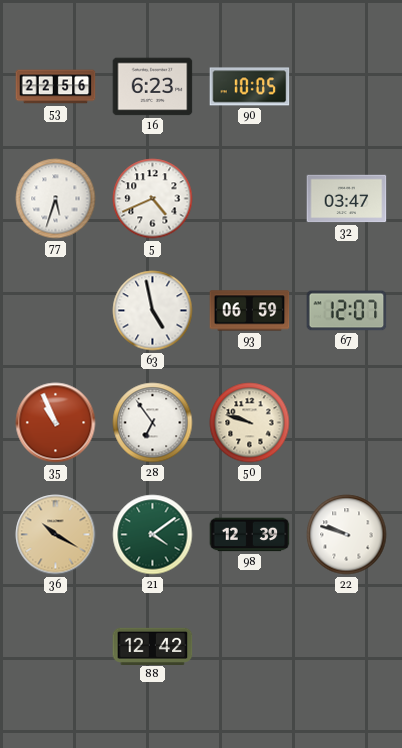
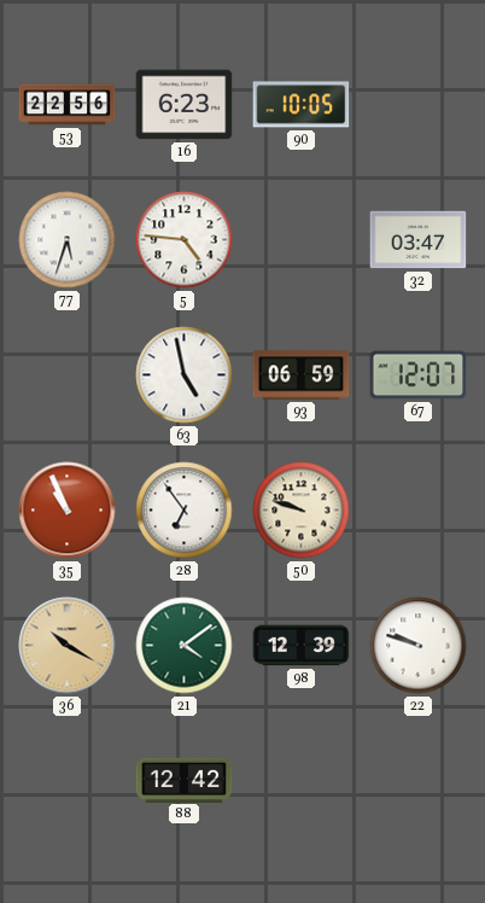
5: 4:41 -> 4:46 (185, 240)
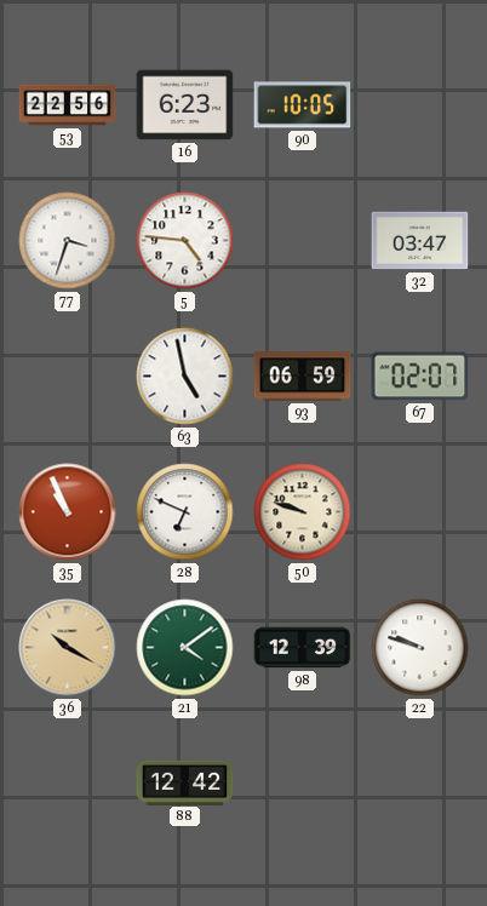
77: 5:33 -> 3:33 (68, 241)
67: 12:07 -> 02:07 (420, 377)
28: 6:54 -> 6:49 (185, 512)
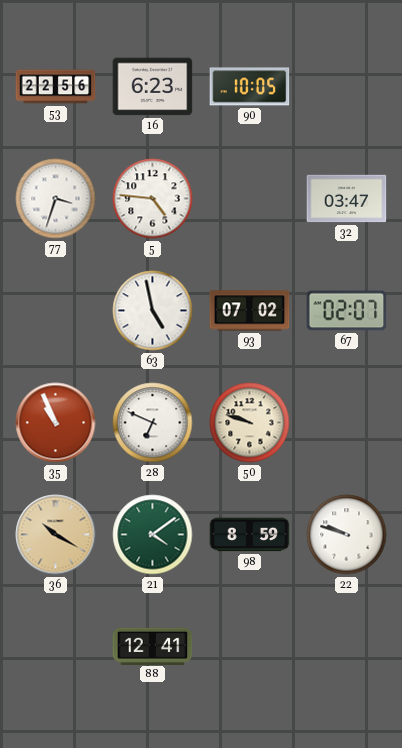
93: 06:59 -> 07:02 (250, 311)
98: 12:39 -> 8:59 (250, 535)
88: 12:42 -> 12:41 (153, 646)
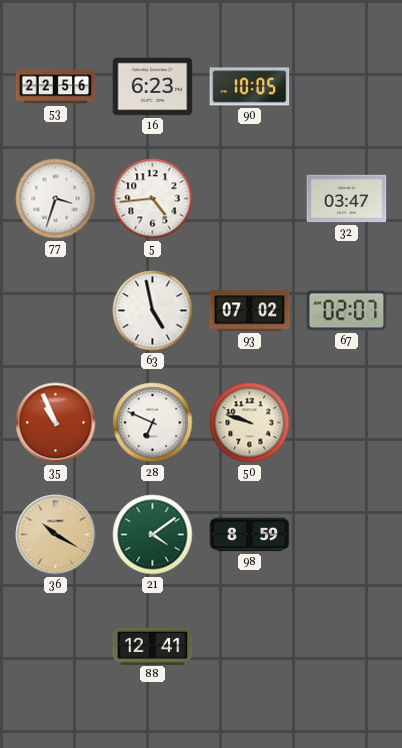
5: 4:46 -> 4:44 (153, 199)
22: 9:48 -> none (347, 535)
